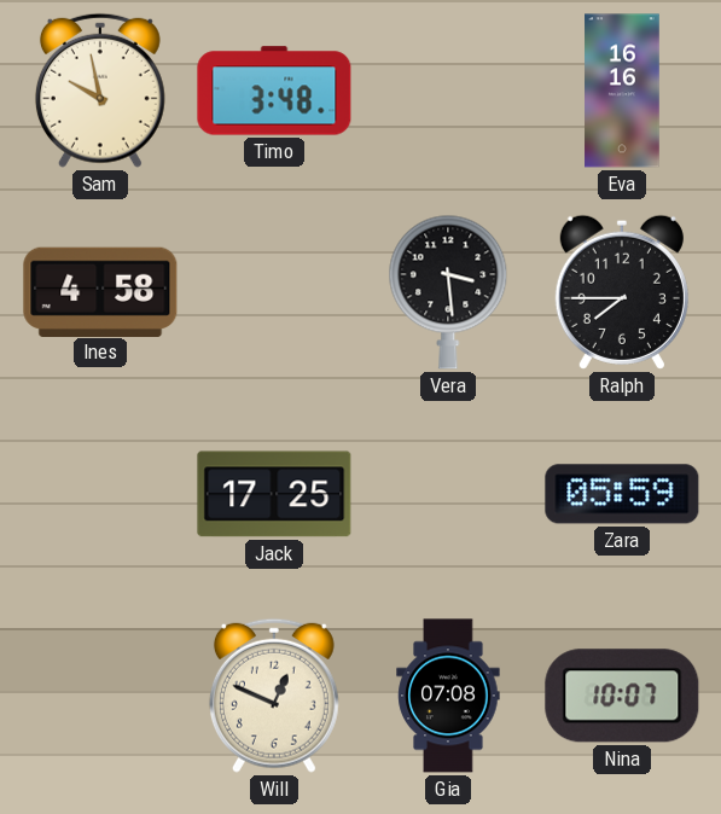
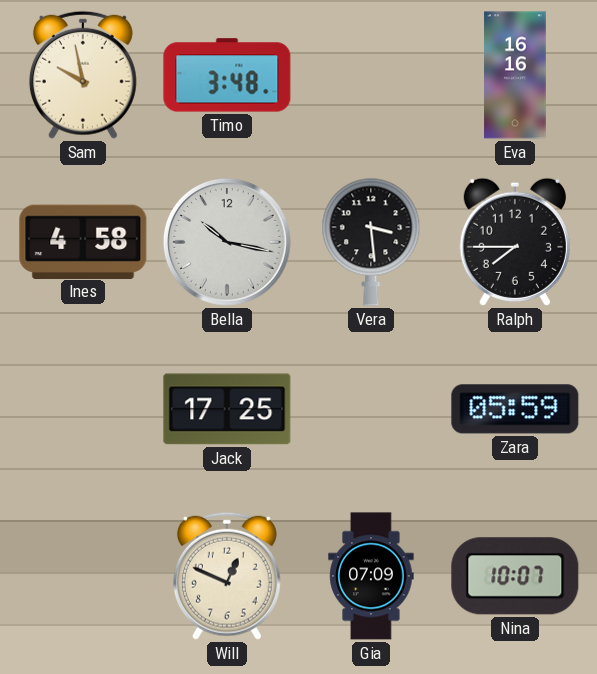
Bella: none -> 10:17 (227, 243)
Gia: 07:08 -> 07:09 (371, 576)
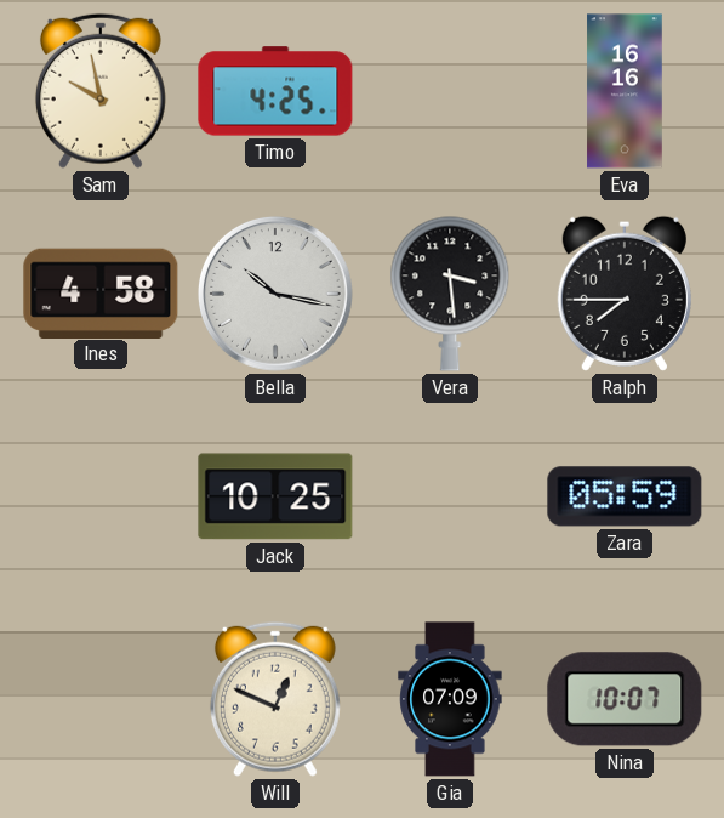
Timo: 3:48 -> 4:25 (275, 91)
Jack: 17:25 -> 10:25 (275, 496)
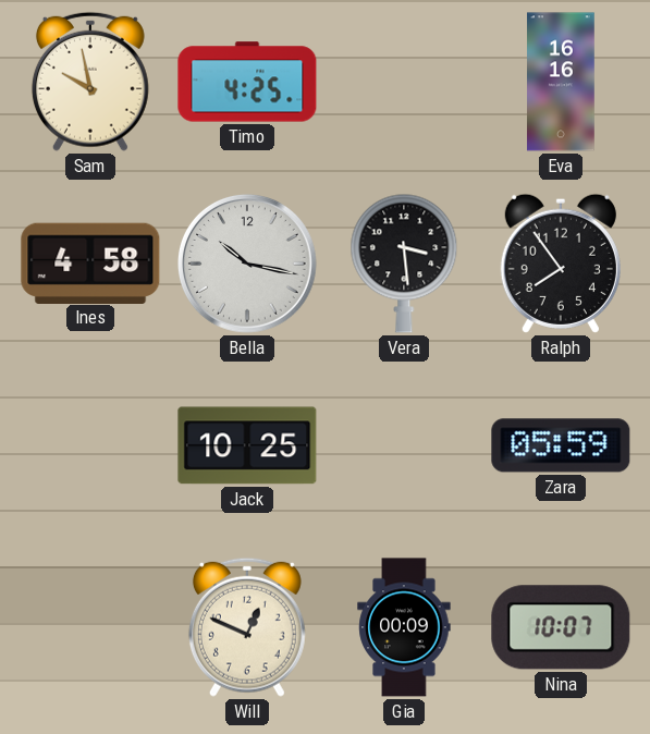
Ralph: 7:45 -> 7:54 (561, 264)
Gia: 07:09 -> 00:09 (404, 627)
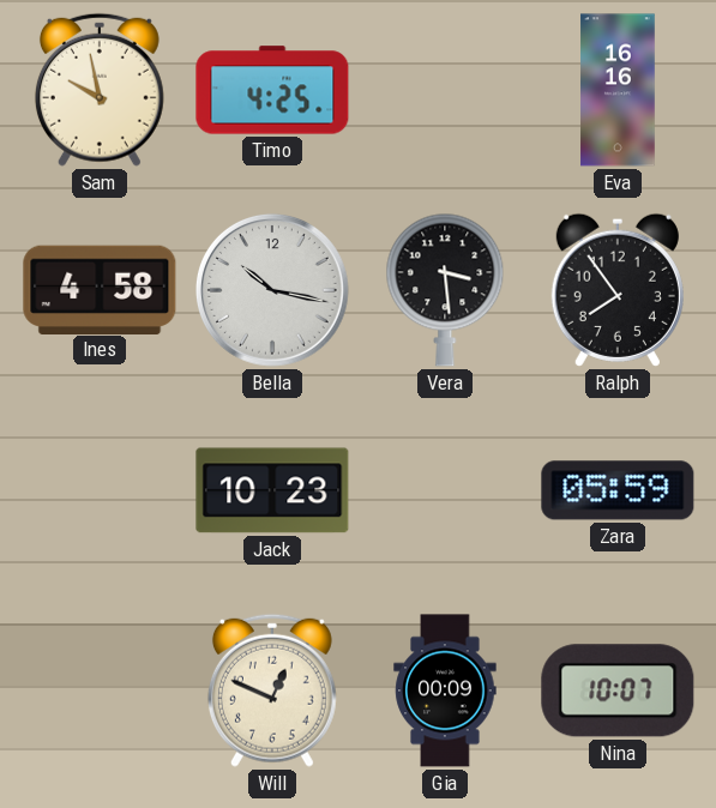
Jack: 10:25 -> 10:23 (272, 490)
